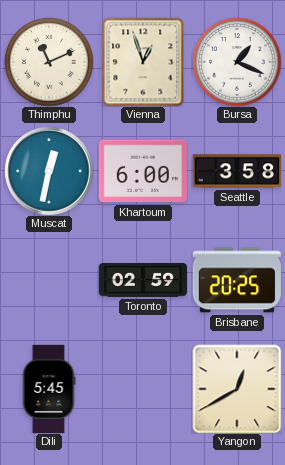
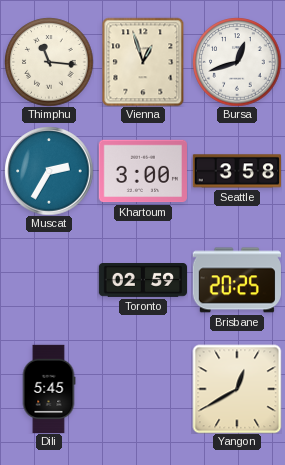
Thimphu: 11:11 -> 11:16 (49, 62)
Bursa: 1:19 -> 12:42 (237, 62)
Muscat: 12:32 -> 2:35 (49, 171)
Khartoum: 6:00 -> 3:00 (143, 171)
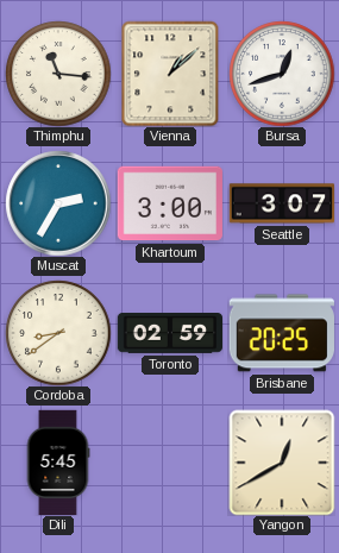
Vienna: 12:57 -> 1:08 (170, 74)
Seattle: 3:58 -> 3:07 (281, 203)
Cordoba: none -> 8:39 (58, 333)
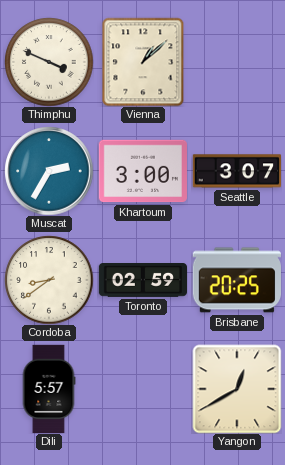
Thimphu: 11:16 -> 3:49 (49, 62)
Bursa: 12:42 -> none (282, 74)
Dili: 5:45 -> 5:57 (49, 388)
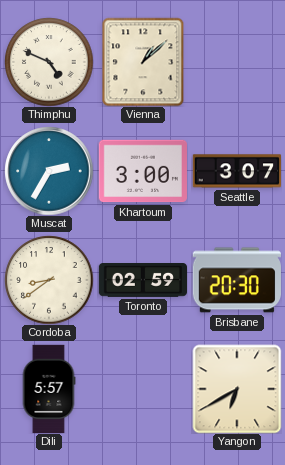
Thimphu: 3:49 -> 4:49 (49, 62)
Brisbane: 20:25 -> 20:30 (237, 280)
Yangon: 12:40 -> 6:40 (237, 389)
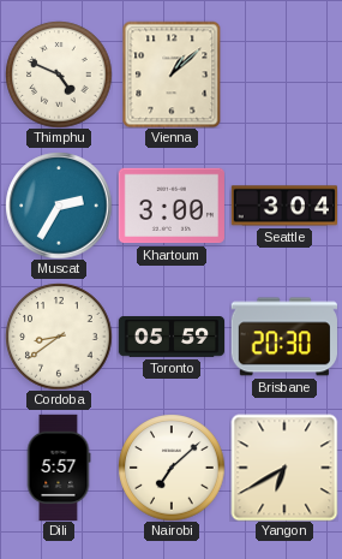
Seattle: 3:07 -> 3:04 (283, 206)
Toronto: 02:59 -> 05:59 (170, 338)
Nairobi: none -> 7:08 (172, 468)
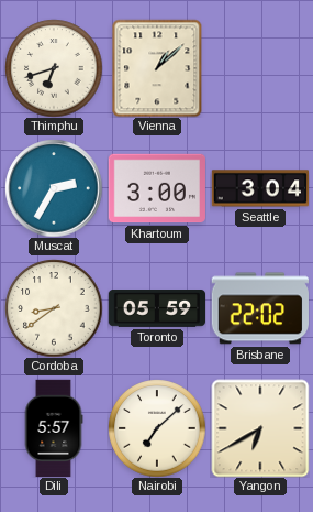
Thimphu: 4:49 -> 6:42 (54, 68)
Brisbane: 20:30 -> 22:02 (260, 308)
